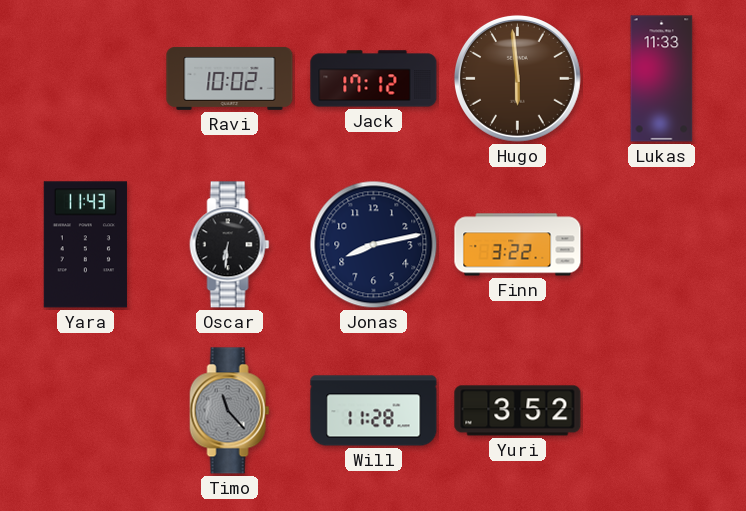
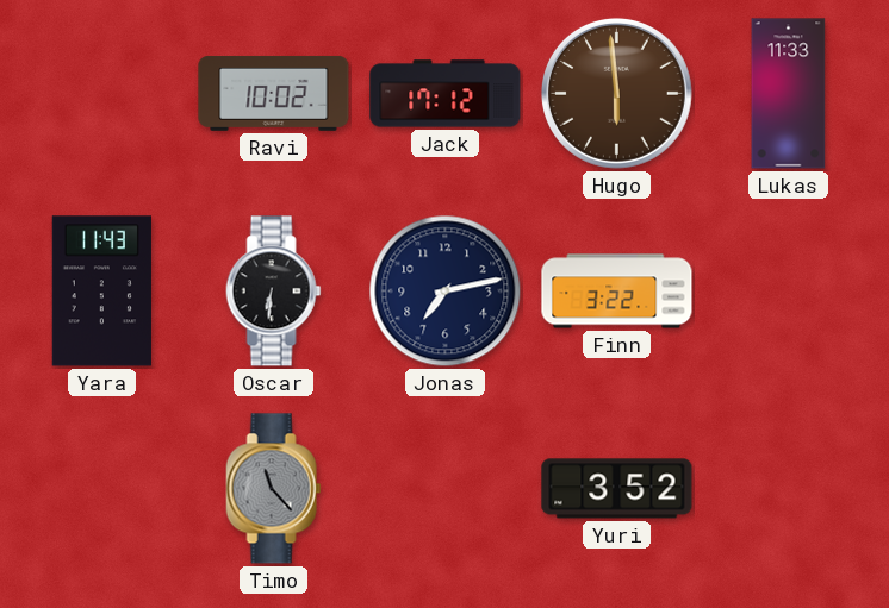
Jonas: 8:13 -> 7:13 (446, 292)
Will: 11:28 -> none (374, 411)
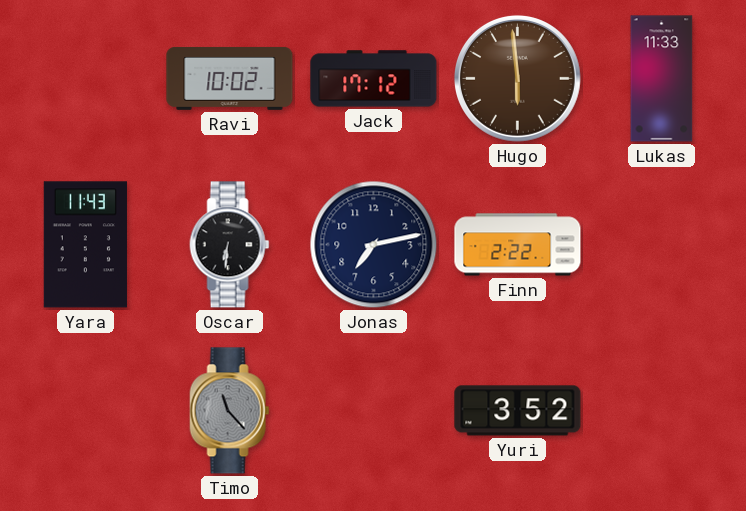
Finn: 3:22 -> 2:22 (518, 245)
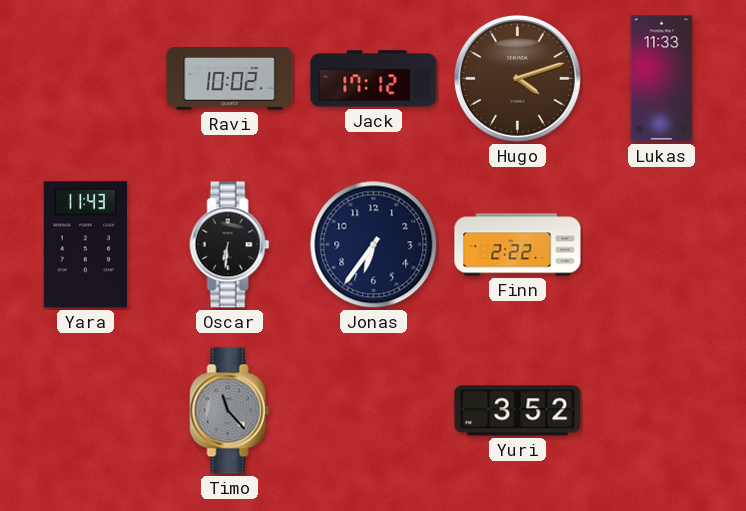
Hugo: 5:59 -> 4:12 (517, 78)
Jonas: 7:13 -> 6:36 (374, 245)
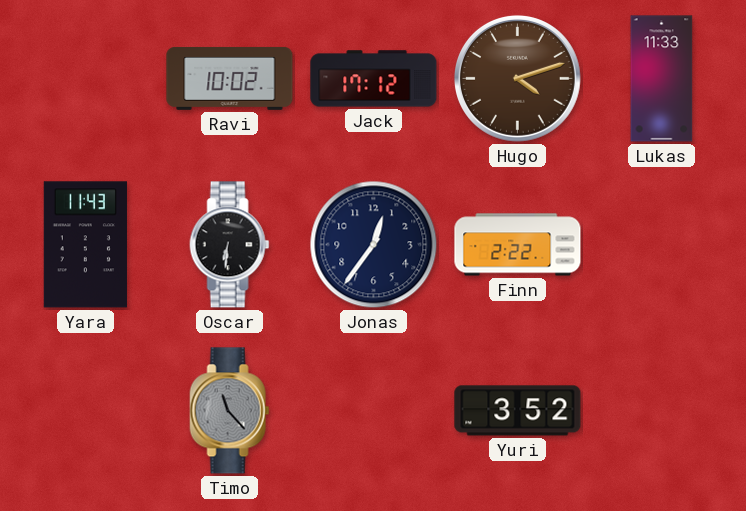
Jonas: 6:36 -> 12:36 (374, 245)
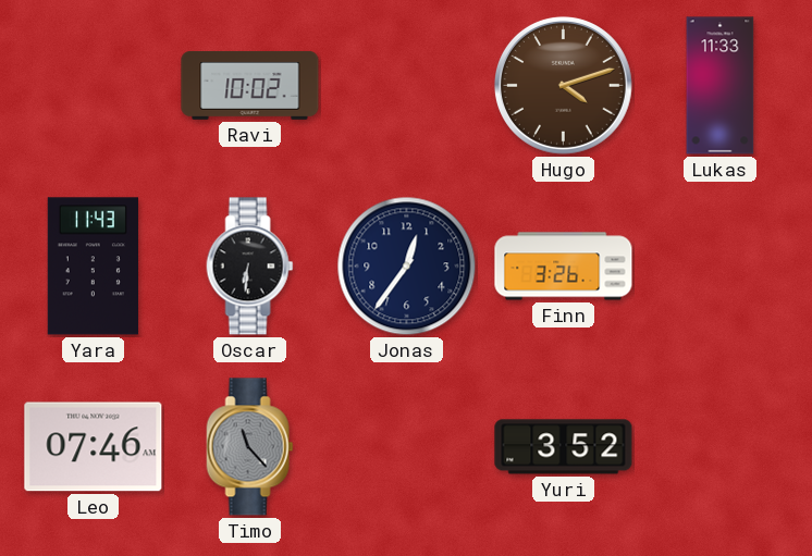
Jack: 17:12 -> none (374, 79)
Finn: 2:22 -> 3:26 (564, 267)
Leo: none -> 07:46 (94, 447)
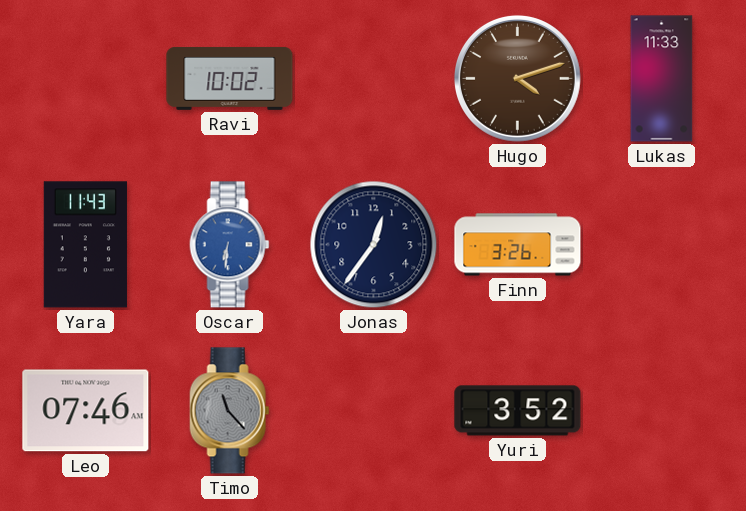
Oscar dial: black -> blue (230, 245)
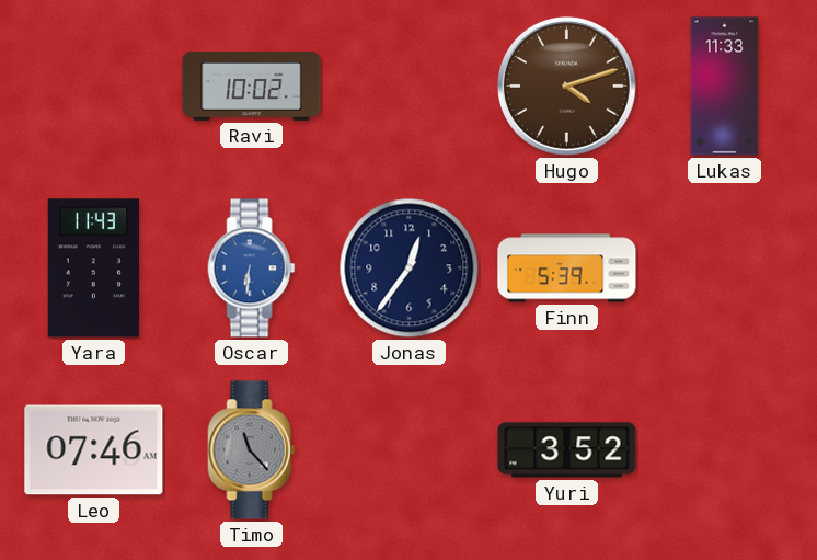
Finn: 3:26 -> 5:39 (567, 268)
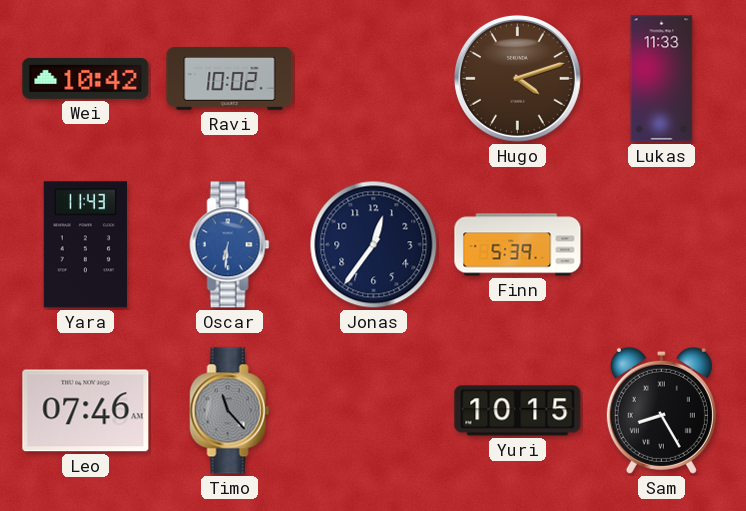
Wei: none -> 10:42 (86, 78)
Yuri: 3:52 -> 10:15 (518, 411)
Sam: none -> 8:25 (661, 410)
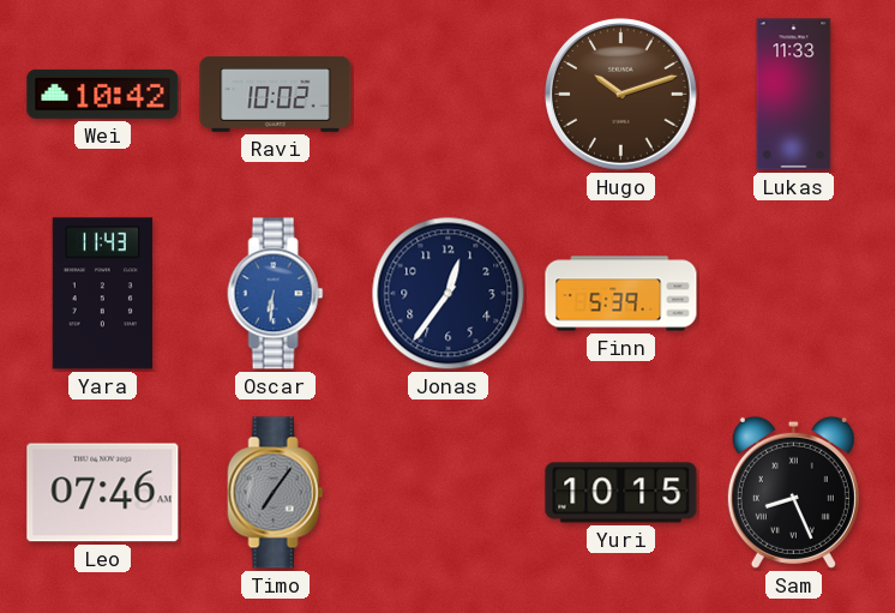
Hugo: 4:12 -> 10:12 (620, 94)
Timo: 11:23 -> 7:06 (276, 493)
Sam: 8:25 -> 8:26 (793, 492)
